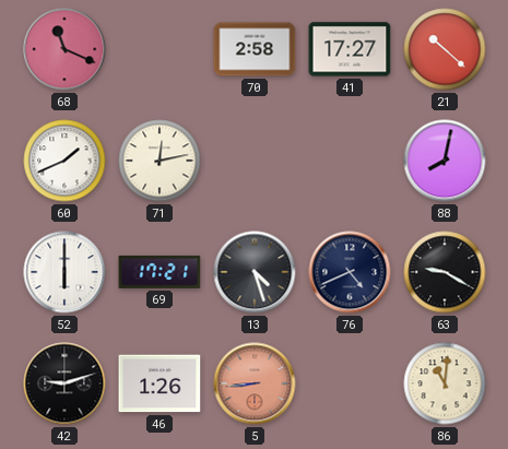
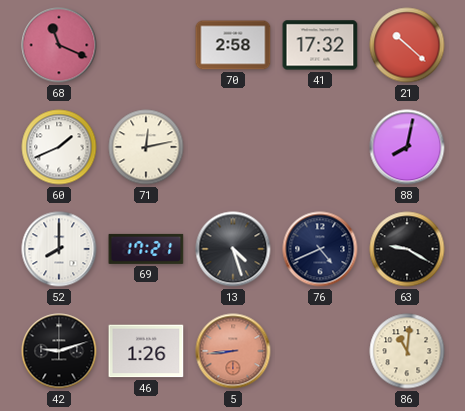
41: 17:27 -> 17:32 (320, 45)
52: 6:00 -> 8:00 (59, 249)
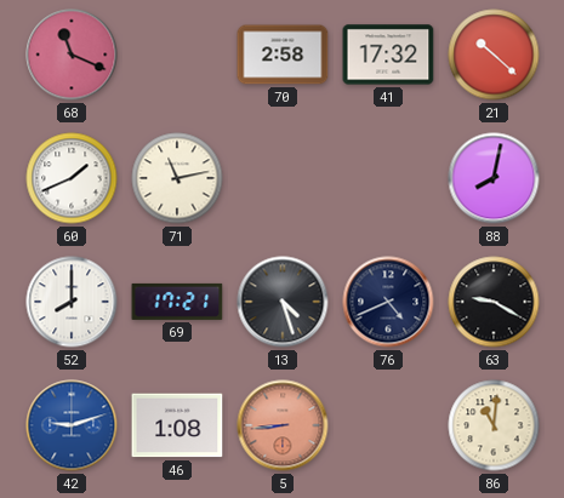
71: 12:13 -> 11:13 (177, 178)
42 dial: black -> blue (72, 425)
46: 1:26 -> 1:08 (177, 425)
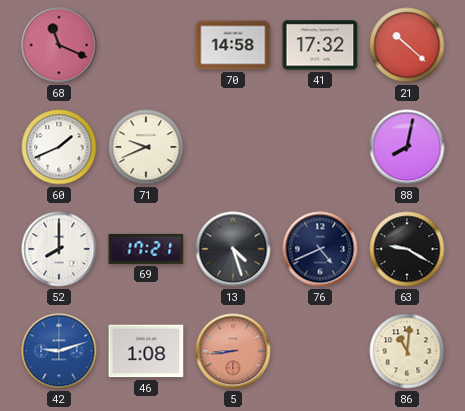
70: 2:58 -> 14:58 (233, 45)
71: 11:13 -> 9:41 (146, 147)
